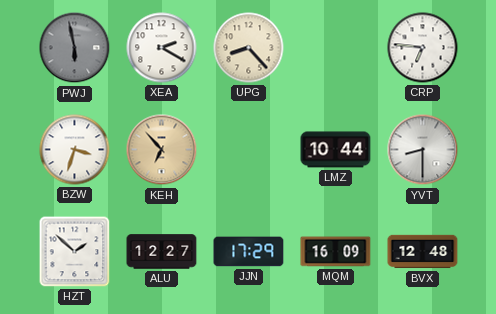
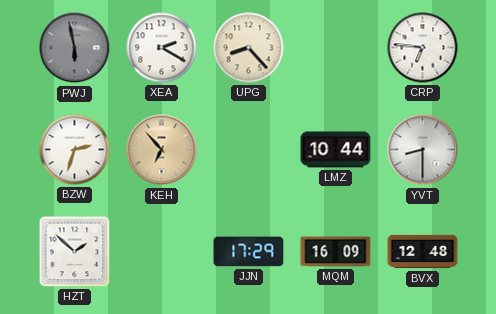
BZW: 3:33 -> 2:33 (75, 150)
ALU: 12:27 -> none (162, 252)
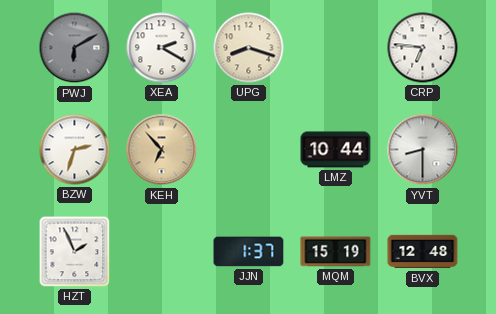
PWJ: 5:58 -> 6:10 (75, 48)
UPG: 8:23 -> 8:18 (249, 48)
HZT: 1:52 -> 1:56 (75, 252)
JJN: 17:29 -> 1:37 (249, 252)
MQM: 16:09 -> 15:19 (336, 252)
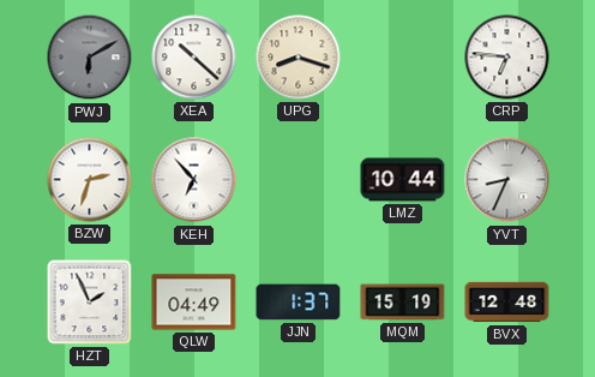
XEA: 2:20 -> 10:22 (194, 58)
KEH dial: champagne -> white (194, 180)
YVT: 8:30 -> 8:34 (507, 180)
QLW: none -> 04:49 (194, 303)
